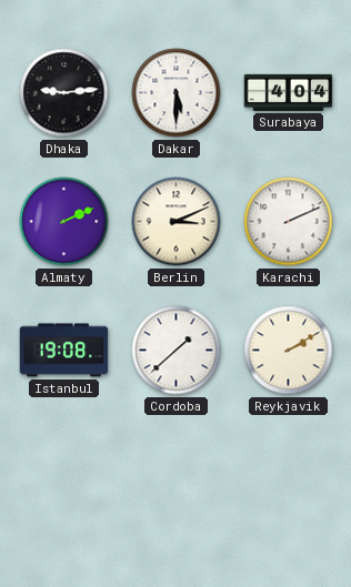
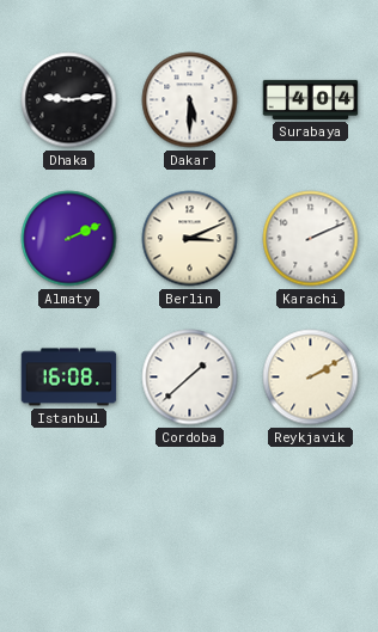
Istanbul: 19:08 -> 16:08 (69, 378)
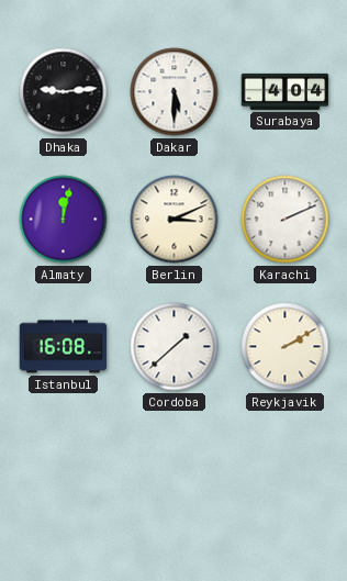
Almaty: 2:11 -> 12:02 (64, 220)
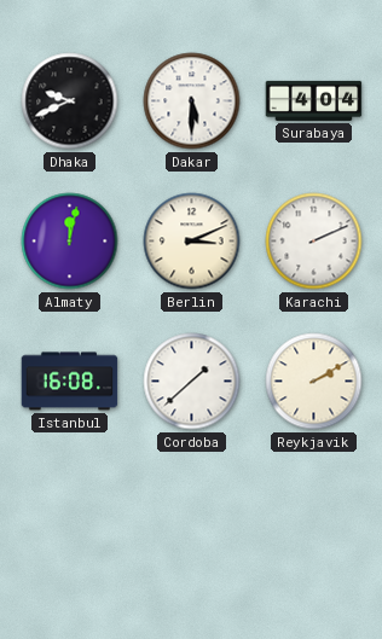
Dhaka: 9:14 -> 9:41 (70, 101)
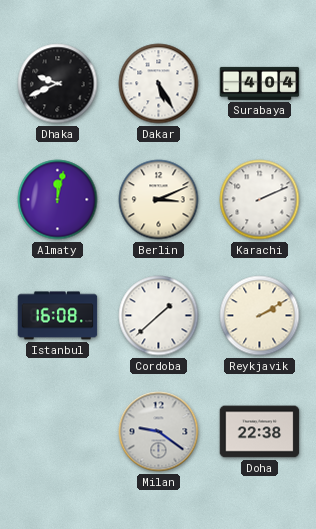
Dakar: 5:30 -> 5:25 (159, 84)
Milan: none -> 9:21 (159, 432)
Doha: none -> 22:38 (260, 432)
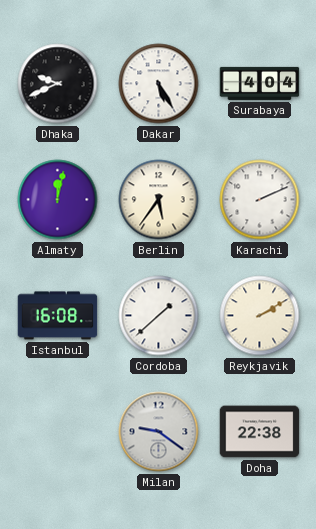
Berlin: 3:11 -> 5:36 (159, 200)
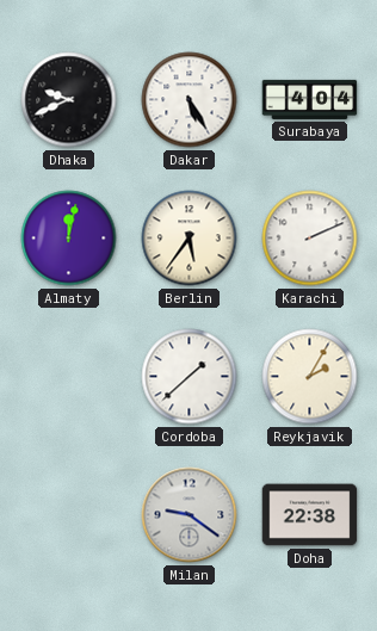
Istanbul: 16:08 -> none (58, 316)
Reykjavik: 2:10 -> 2:05 (310, 377)
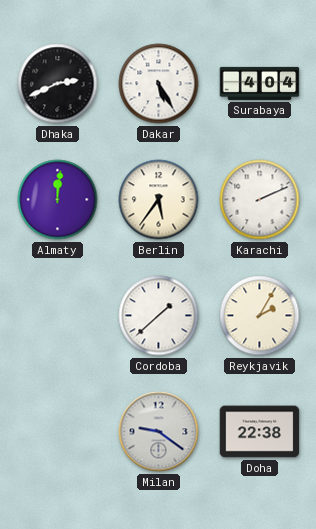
Dhaka: 9:41 -> 2:41 (58, 84)
Almaty: 12:02 -> 12:01 (58, 200)
